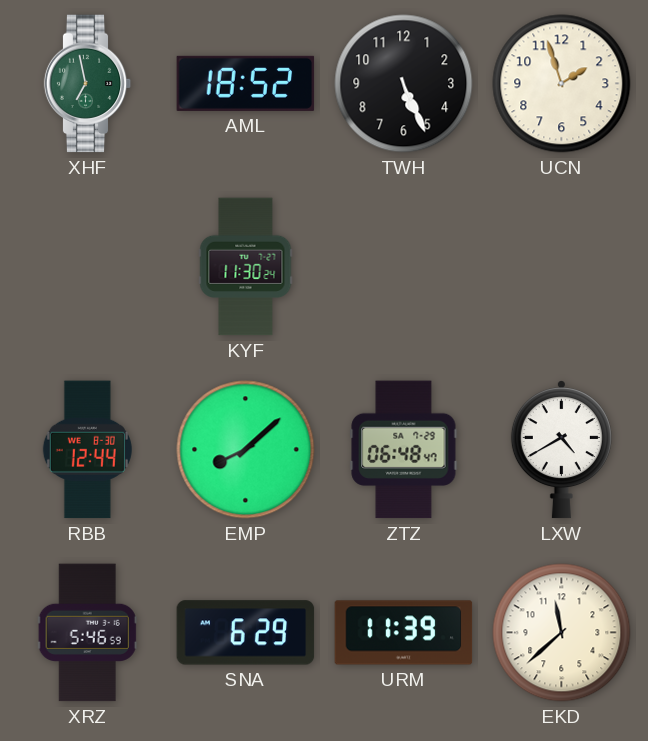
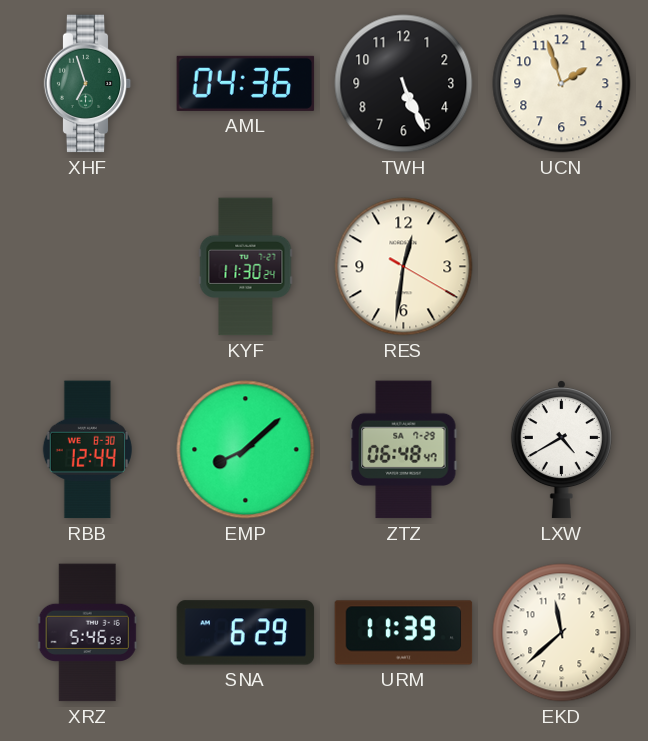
XHF: 6:58 -> 6:57 (88, 84)
AML: 18:52 -> 04:36 (246, 83)
RES: none -> 12:31 (404, 267)
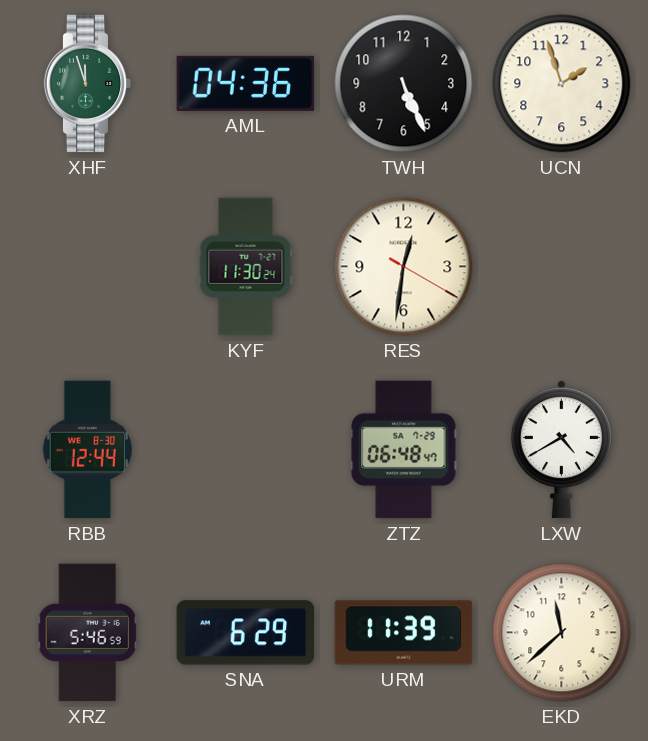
XHF: 6:57 -> 11:57 (88, 84)
EMP: 8:08 -> none (246, 450)
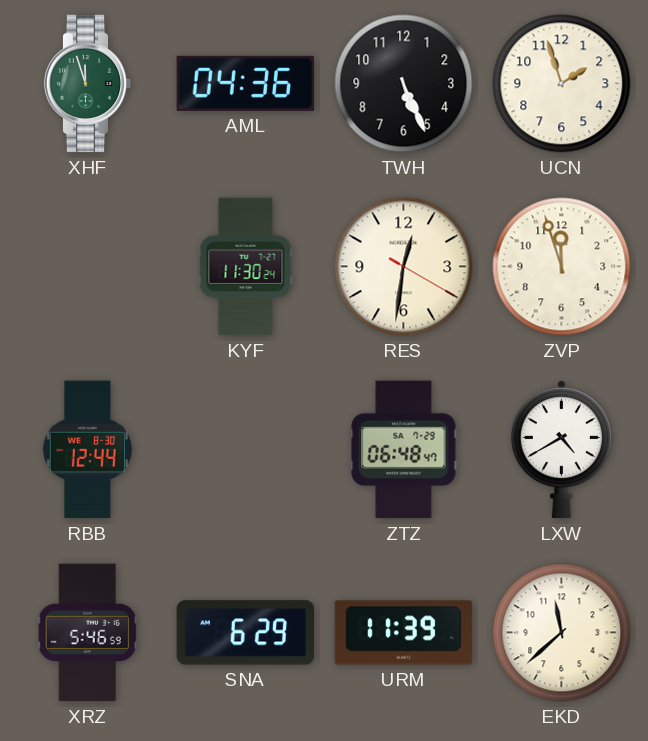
ZVP: none -> 11:57 (562, 267)
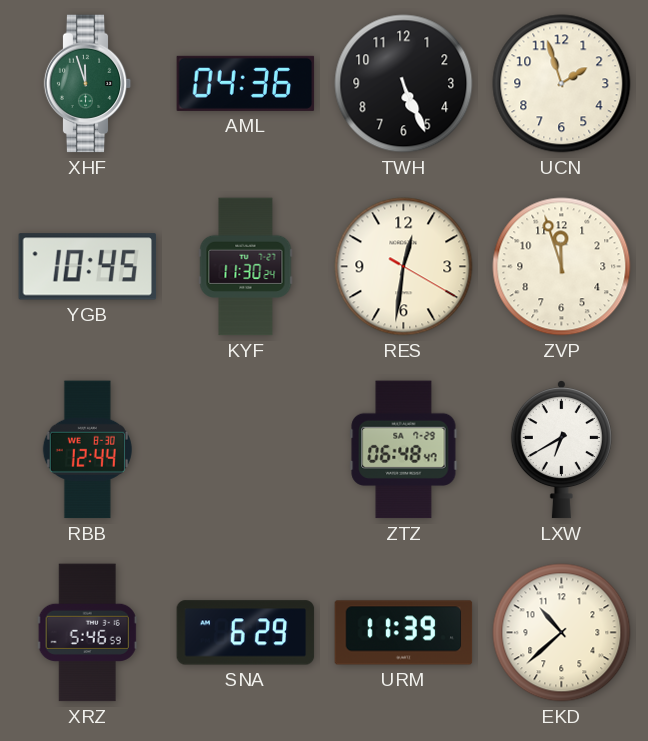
YGB: none -> 10:45 (88, 267)
LXW: 4:40 -> 6:40 (561, 450)
EKD: 11:38 -> 10:38 (562, 633)
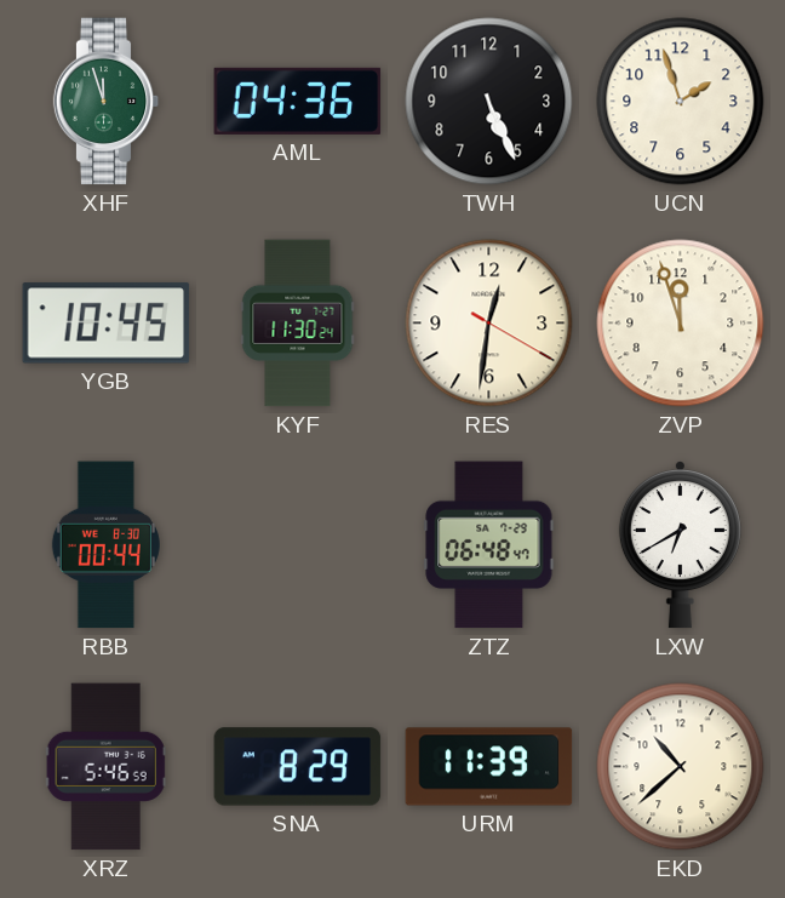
RBB: 12:44 -> 00:44 (105, 545)
SNA: 6:29 -> 8:29 (298, 767)
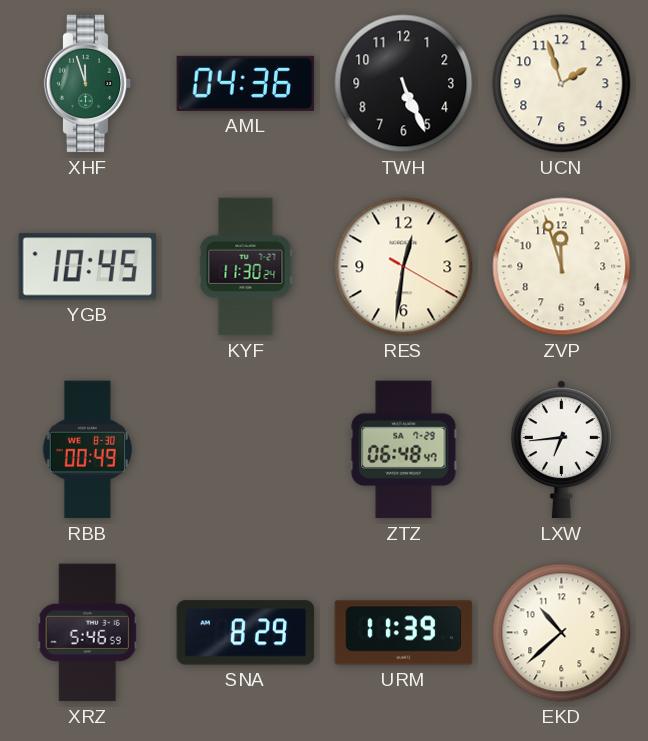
RBB: 00:44 -> 00:49 (87, 450)
LXW: 6:40 -> 6:44 (561, 450)
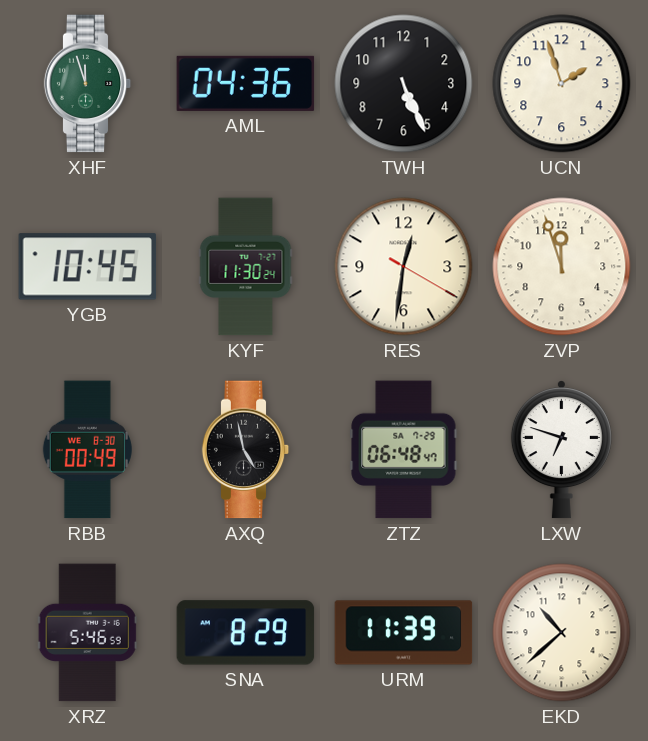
AXQ: none -> 4:58 (246, 450)
LXW: 6:44 -> 6:48 (561, 450)
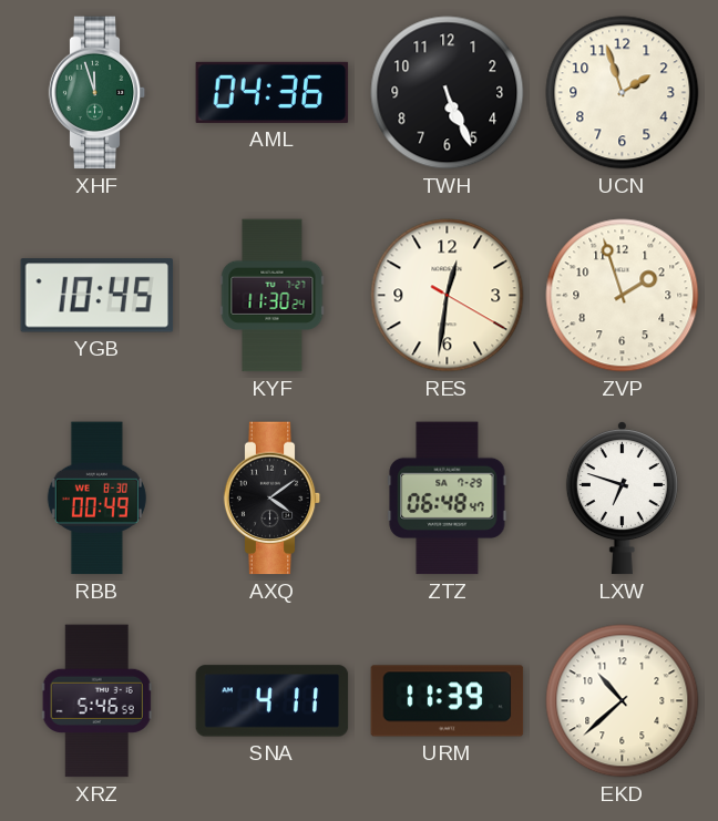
ZVP: 11:57 -> 1:57 (623, 296)
AXQ: 4:58 -> 4:09 (273, 499)
SNA: 8:29 -> 4:11 (273, 701)
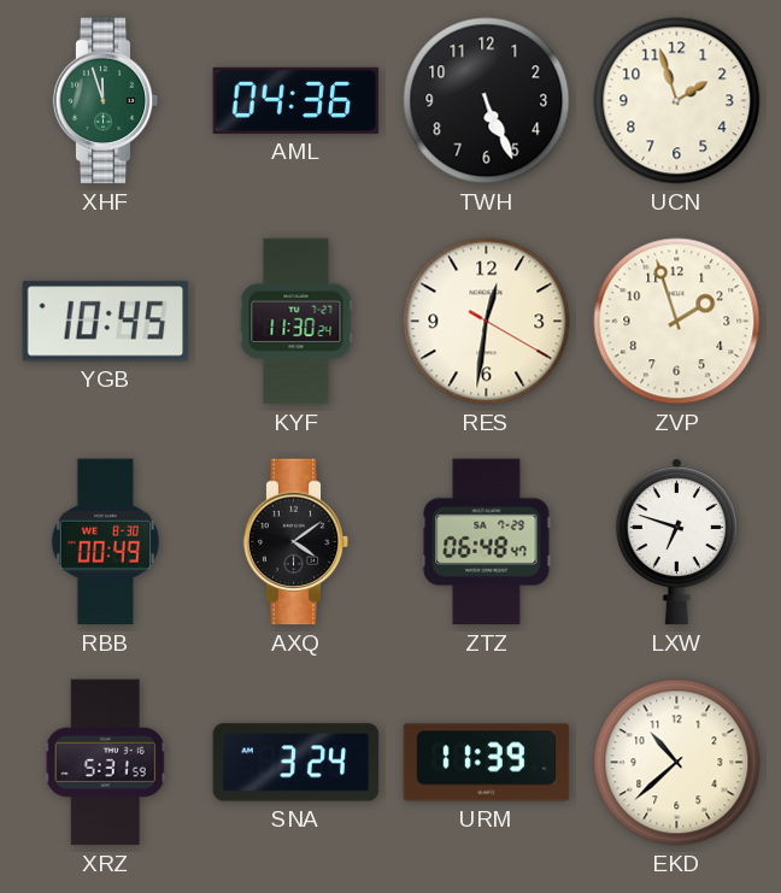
XRZ: 5:46 -> 5:31 (105, 763)
SNA: 4:11 -> 3:24 (296, 763)
